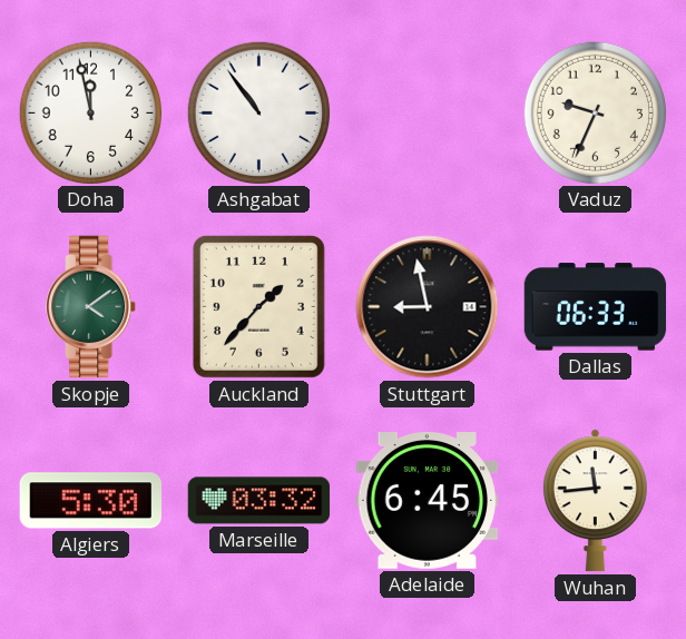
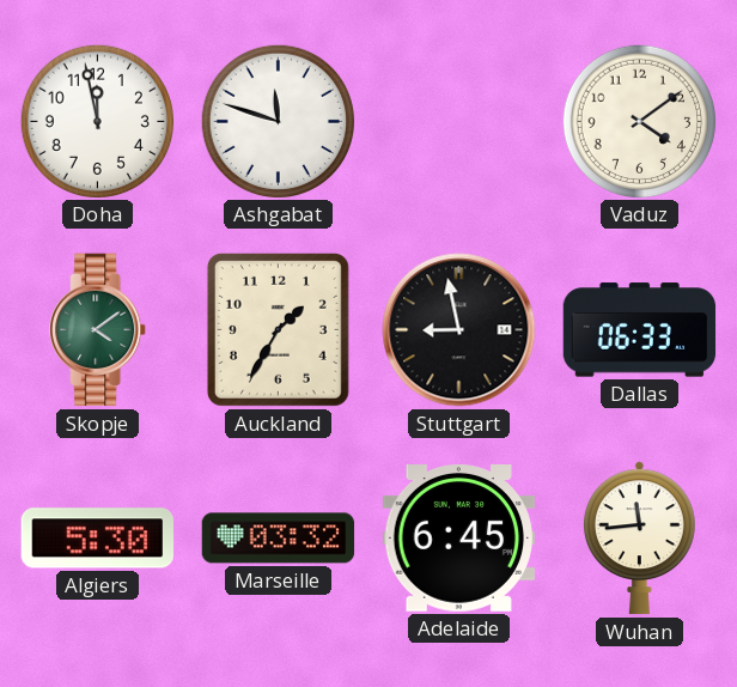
Ashgabat: 10:54 -> 11:48 (278, 121)
Vaduz: 9:34 -> 4:09 (639, 121)
Auckland: 1:37 -> 1:35 (278, 329)
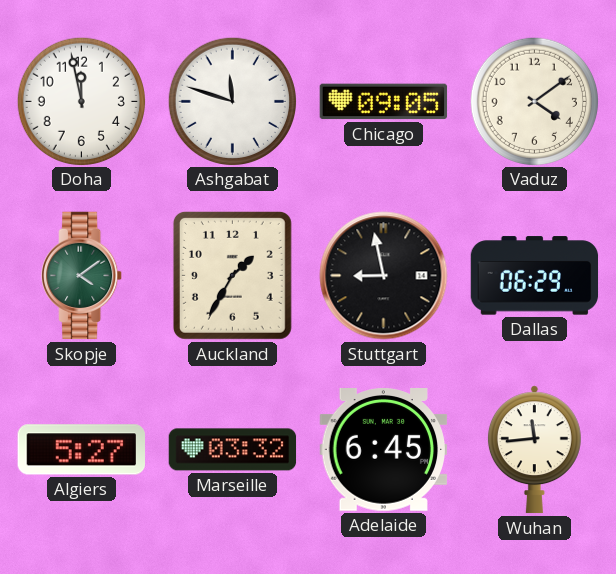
Chicago: none -> 09:05 (384, 102)
Dallas: 06:33 -> 06:29 (535, 276)
Algiers: 5:30 -> 5:27 (81, 450)
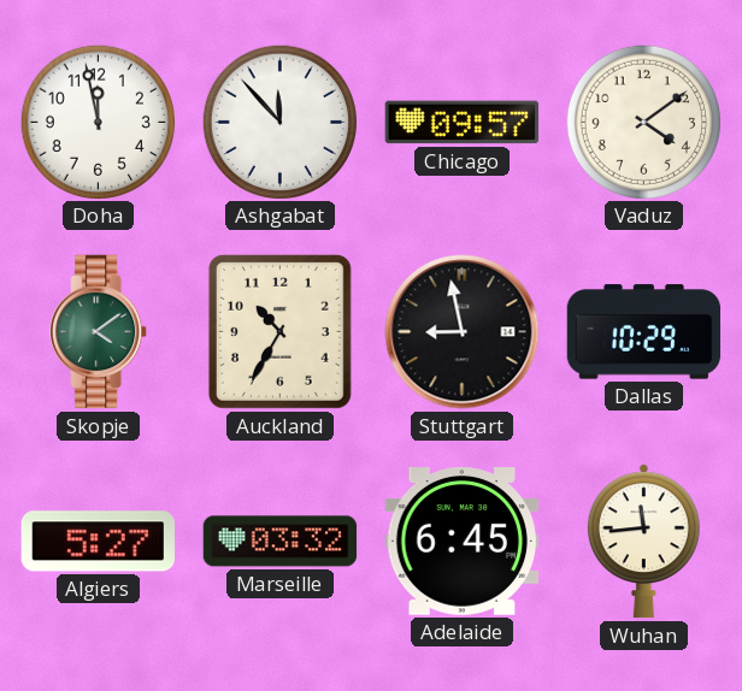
Ashgabat: 11:48 -> 11:53 (279, 122)
Chicago: 09:05 -> 09:57 (463, 123)
Auckland: 1:35 -> 10:35 (279, 331)
Dallas: 06:29 -> 10:29 (644, 332)
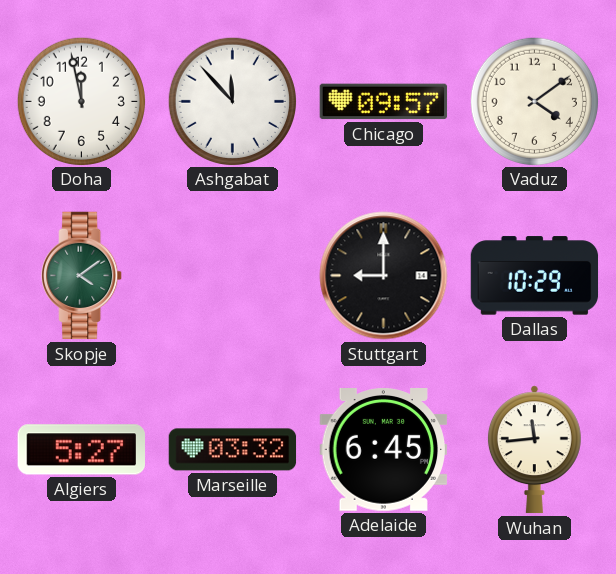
Auckland: 10:35 -> none (279, 331)
Stuttgart: 8:58 -> 9:00 (384, 276)
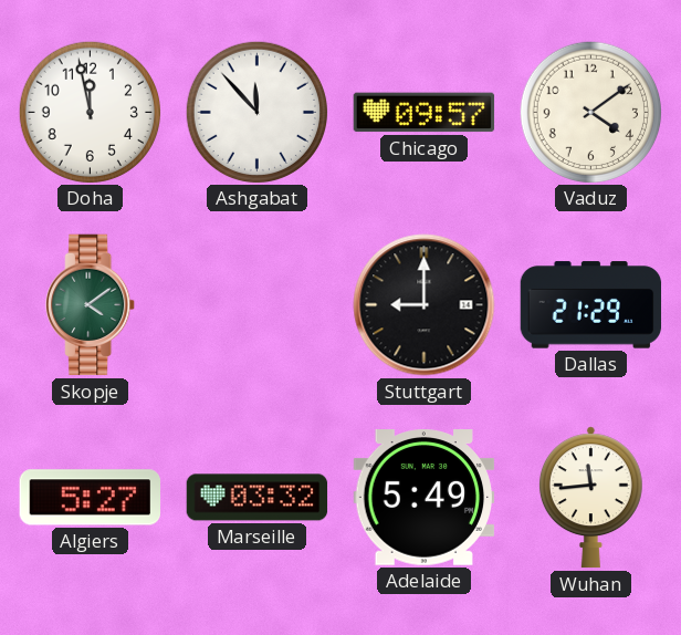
Dallas: 10:29 -> 21:29 (591, 305)
Adelaide: 6:45 -> 5:49 (425, 498)
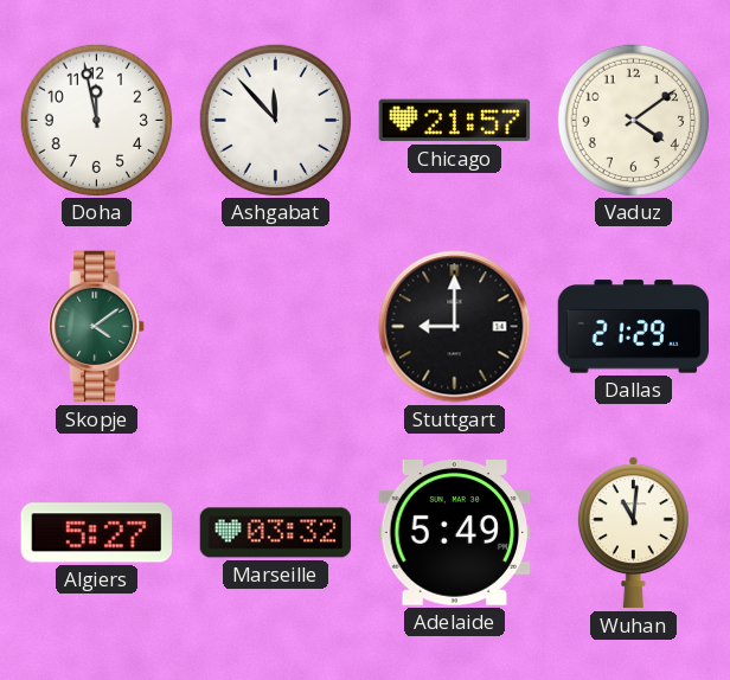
Chicago: 09:57 -> 21:57 (455, 121)
Wuhan: 11:44 -> 11:01 (633, 533)
